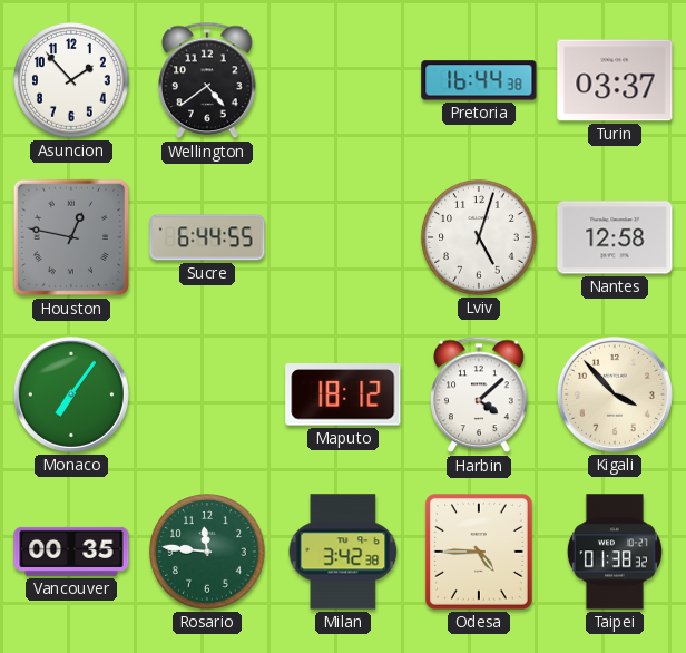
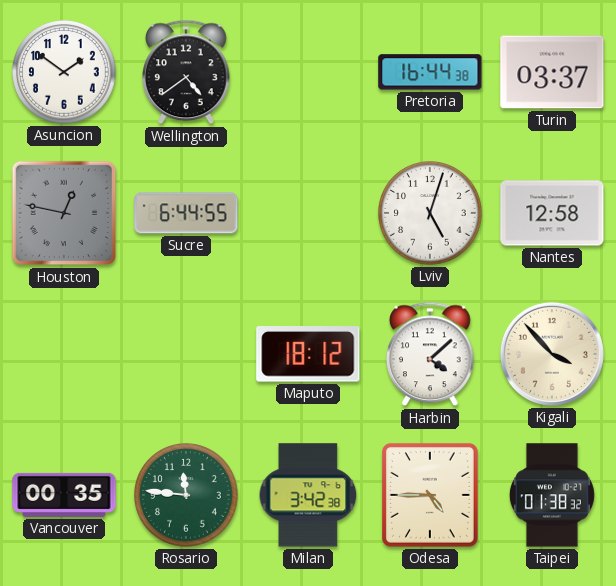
Asuncion: 1:53 -> 1:51 (64, 72)
Monaco: 7:06 -> none (71, 394)
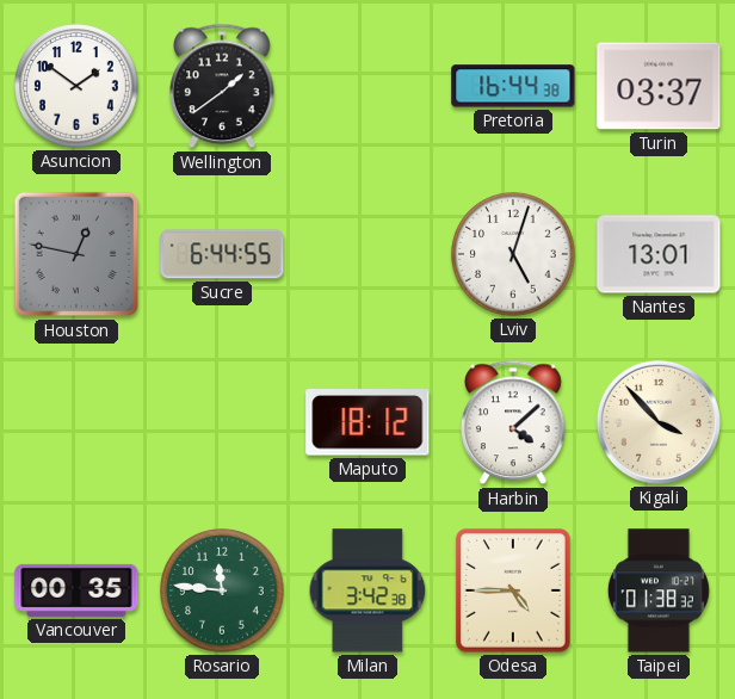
Wellington: 4:39 -> 1:39 (222, 86)
Nantes: 12:58 -> 13:01 (659, 254)
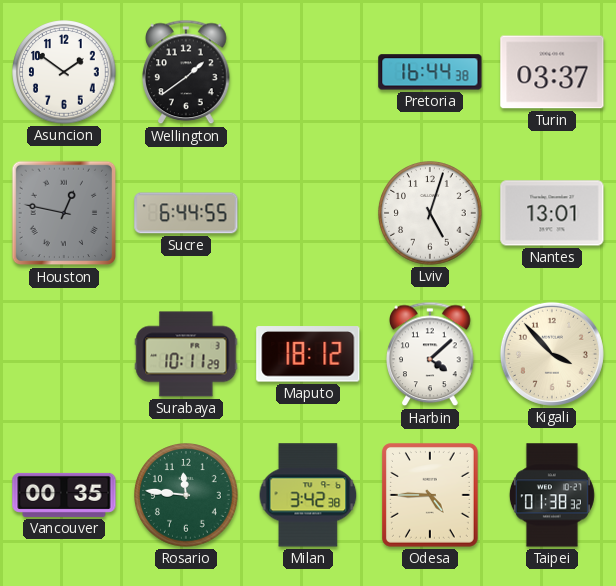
Surabaya: none -> 10:11 (186, 354)
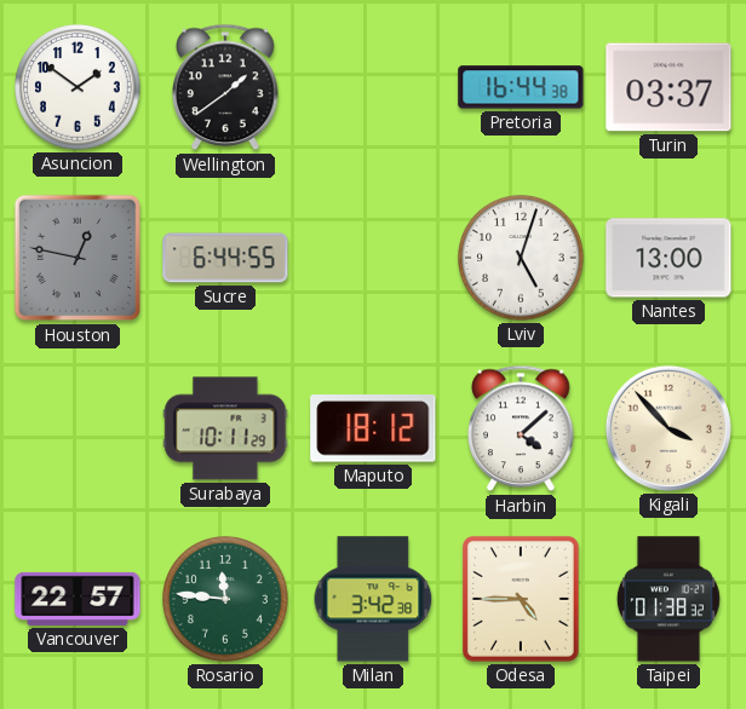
Nantes: 13:01 -> 13:00 (668, 258)
Vancouver: 00:35 -> 22:57 (78, 599)
